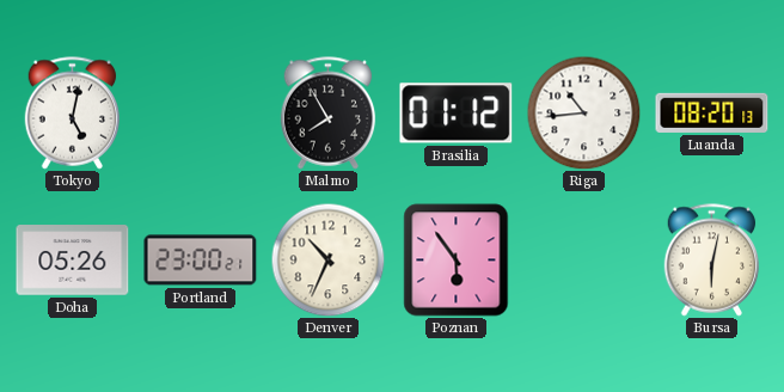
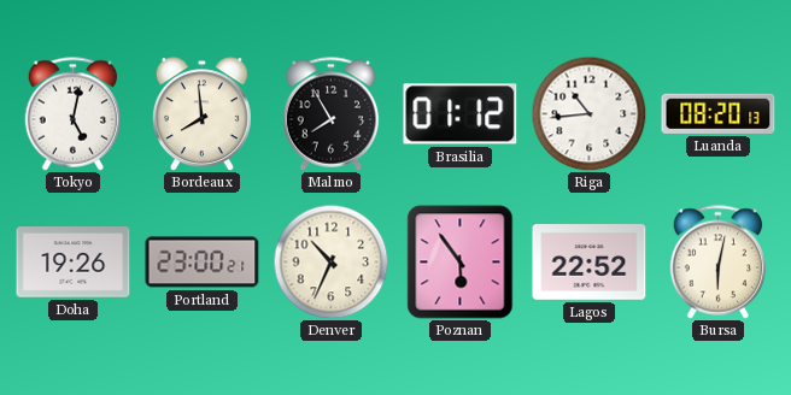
Bordeaux: none -> 7:59 (201, 114)
Doha: 05:26 -> 19:26 (74, 263)
Lagos: none -> 22:52 (590, 263)
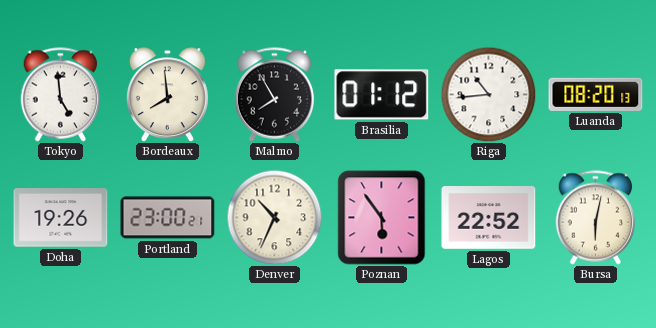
Tokyo: 5:02 -> 4:59 (61, 95)
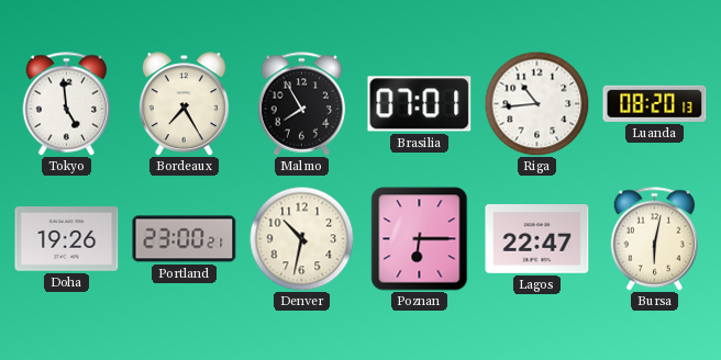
Bordeaux: 7:59 -> 7:25 (184, 104)
Brasilia: 01:12 -> 07:01 (420, 104)
Denver: 10:34 -> 10:32 (301, 238)
Poznan: 5:54 -> 6:15 (420, 239)
Lagos: 22:52 -> 22:47 (537, 239)
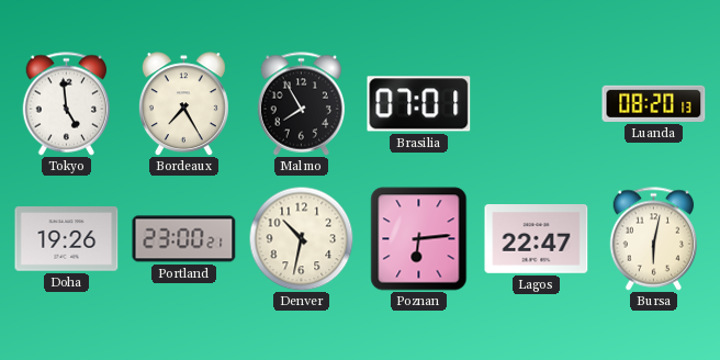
Riga: 10:44 -> none (536, 103)
Poznan: 6:15 -> 6:14 (419, 239)
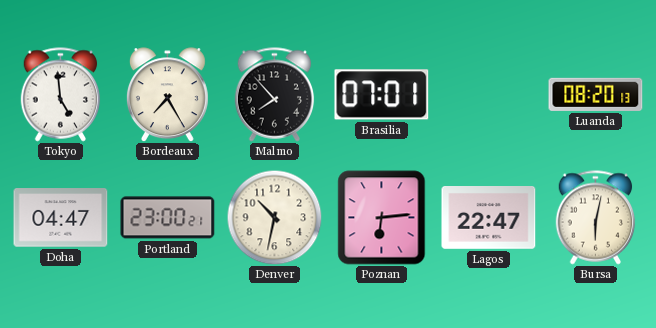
Malmo: 7:55 -> 7:53 (275, 95)
Doha: 19:26 -> 04:47 (61, 218)
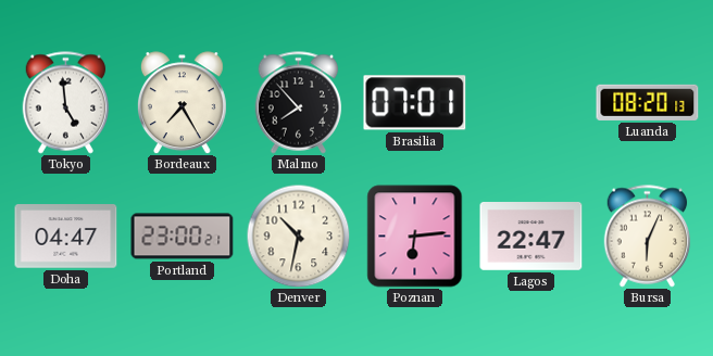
Bursa: 6:02 -> 6:04 (648, 237)
